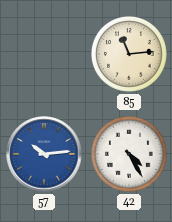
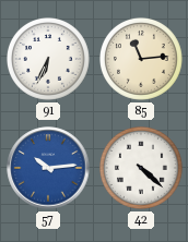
91: none -> 6:34 (49, 60)
42: 4:25 -> 4:22 (142, 169)
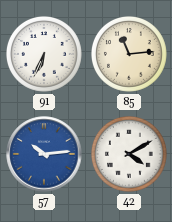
42: 4:22 -> 4:10 (130, 155)
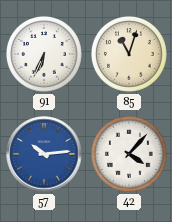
85: 11:14 -> 11:03 (130, 55)
42: 4:10 -> 4:07 (130, 155)
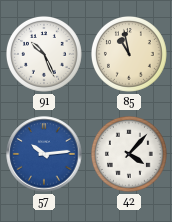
91: 6:34 -> 10:26 (45, 55)
85: 11:03 -> 10:58 (130, 55)
